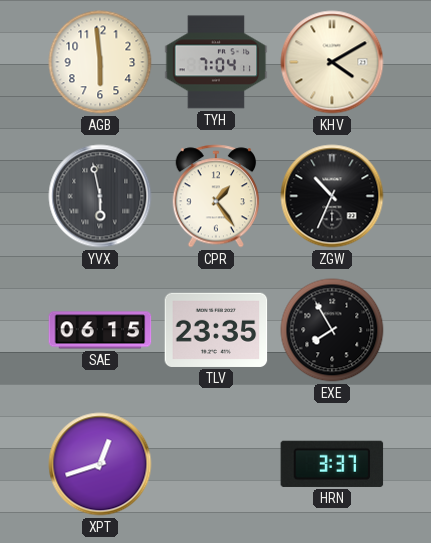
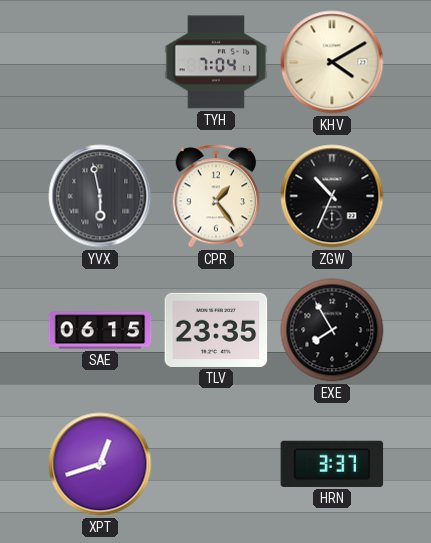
AGB: 5:59 -> none (100, 62)
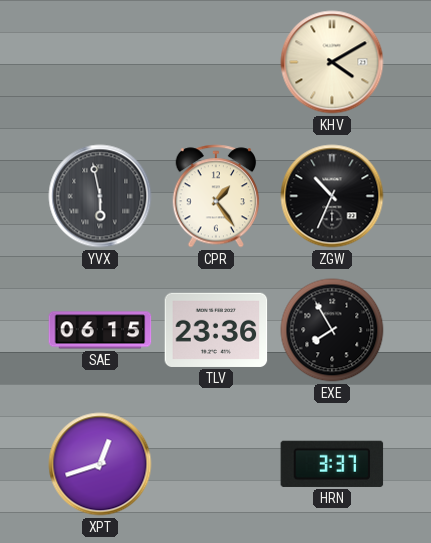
TYH: 7:04 -> none (216, 62)
TLV: 23:35 -> 23:36 (216, 330)
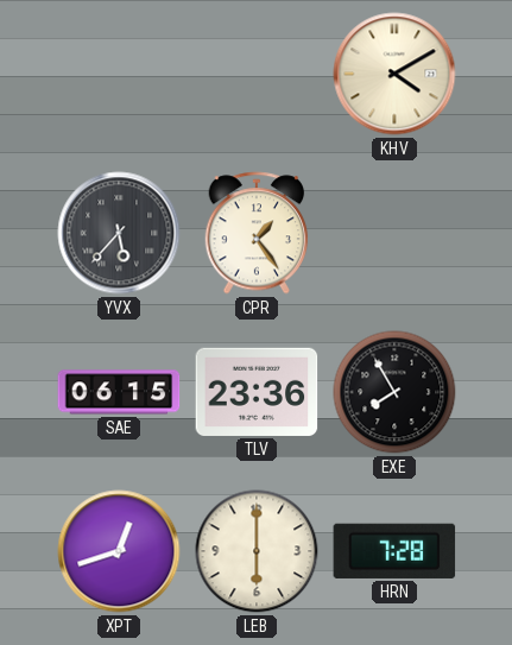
YVX: 5:58 -> 5:37 (119, 233)
ZGW: 10:34 -> none (332, 196)
LEB: none -> 6:00 (257, 551)
HRN: 3:37 -> 7:28 (394, 551)
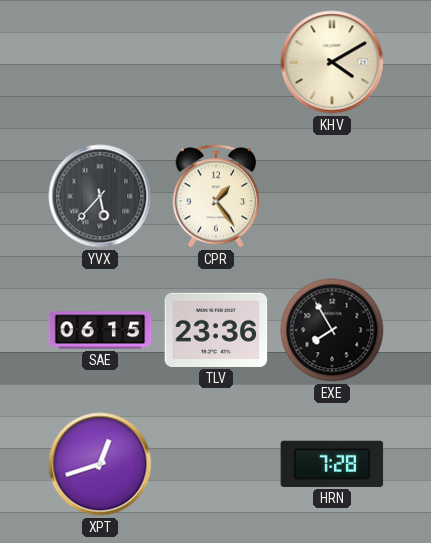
LEB: 6:00 -> none (257, 551)
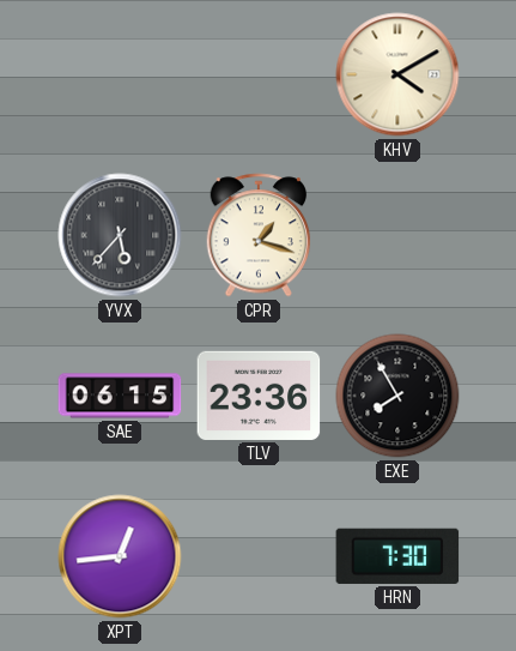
CPR: 1:24 -> 1:18 (259, 235)
XPT: 12:42 -> 12:44 (120, 556)
HRN: 7:28 -> 7:30 (397, 556)
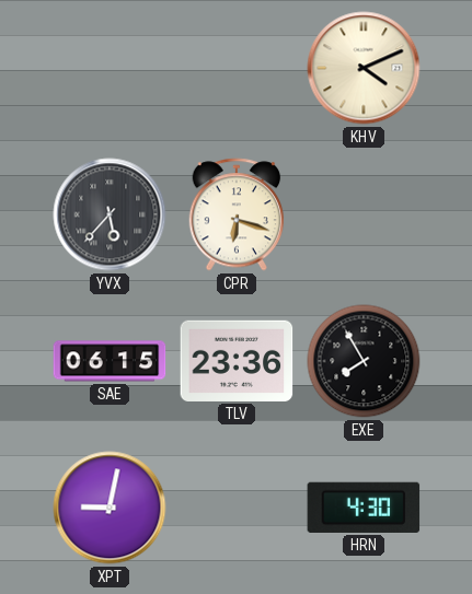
KHV: 4:10 -> 4:11 (364, 68)
CPR: 1:18 -> 6:18 (237, 214)
XPT: 12:44 -> 9:02 (110, 508)
HRN: 7:30 -> 4:30 (364, 508)
